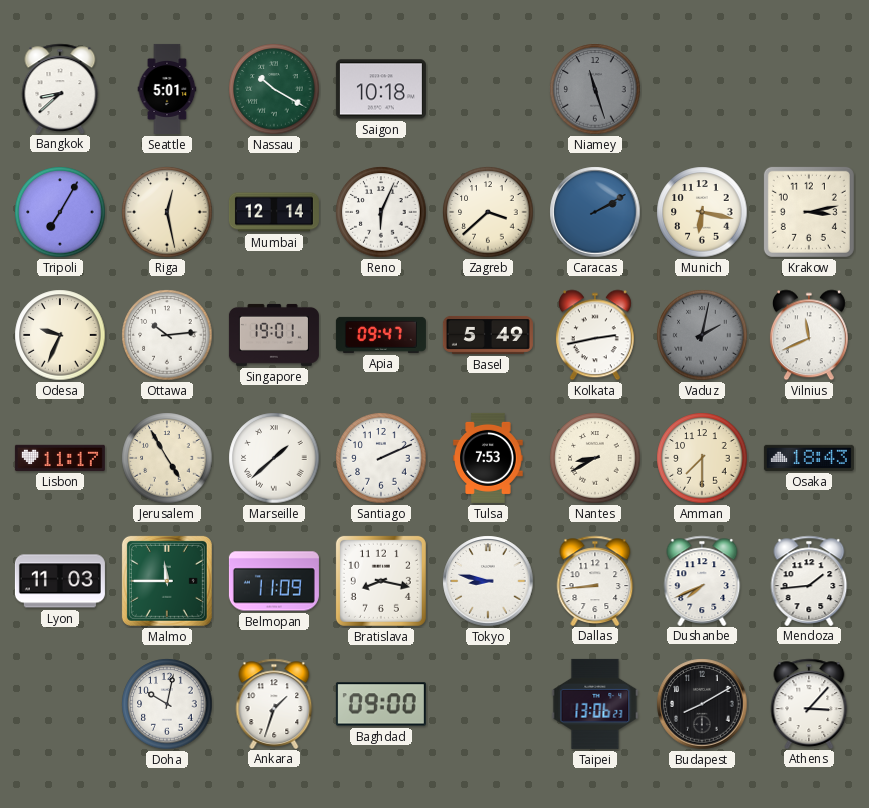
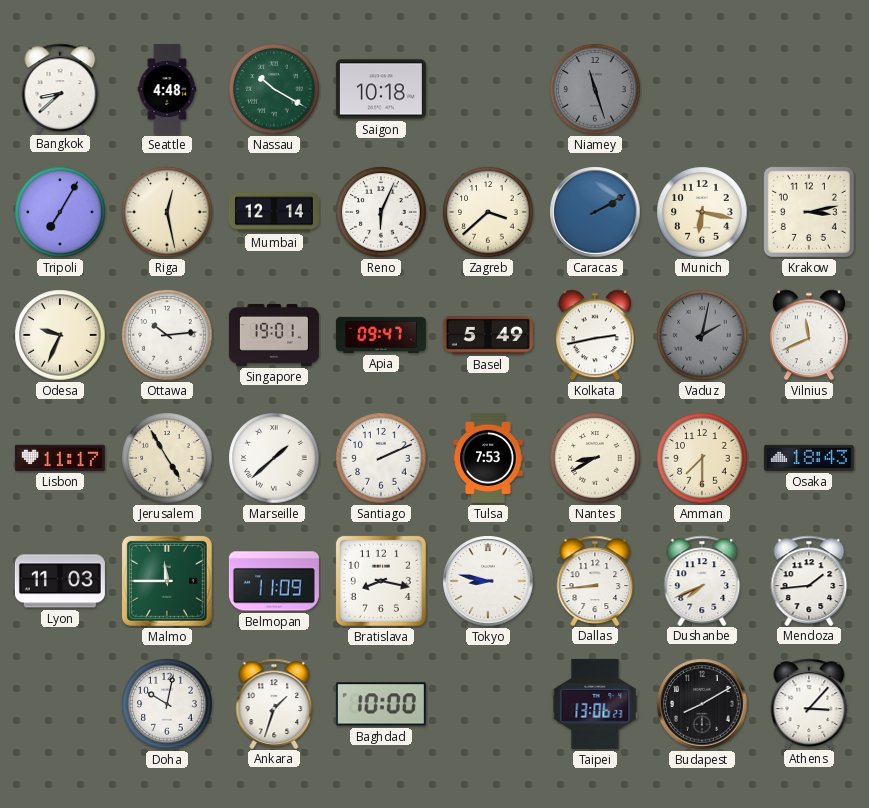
Seattle: 5:01 -> 4:48 (167, 89)
Baghdad: 09:00 -> 10:00 (381, 704)
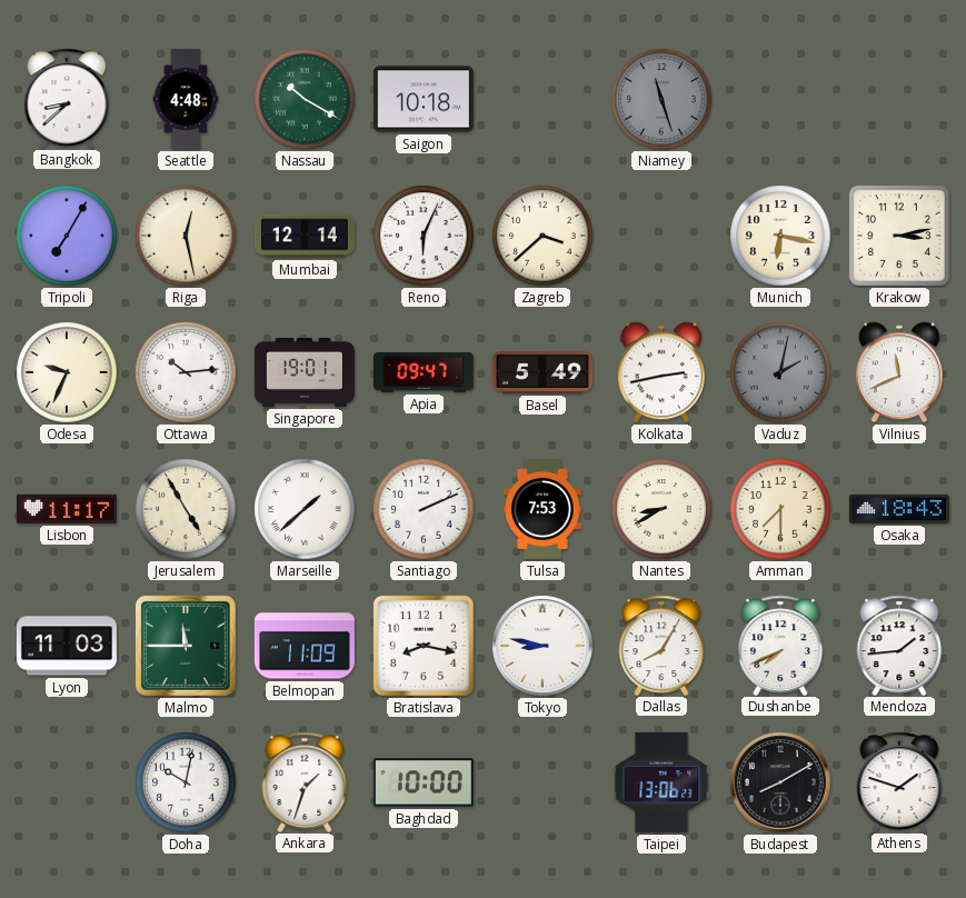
Caracas: 2:10 -> none (595, 212)
Dallas: 8:44 -> 8:05 (661, 645)
Athens: 3:07 -> 1:48 (899, 781)
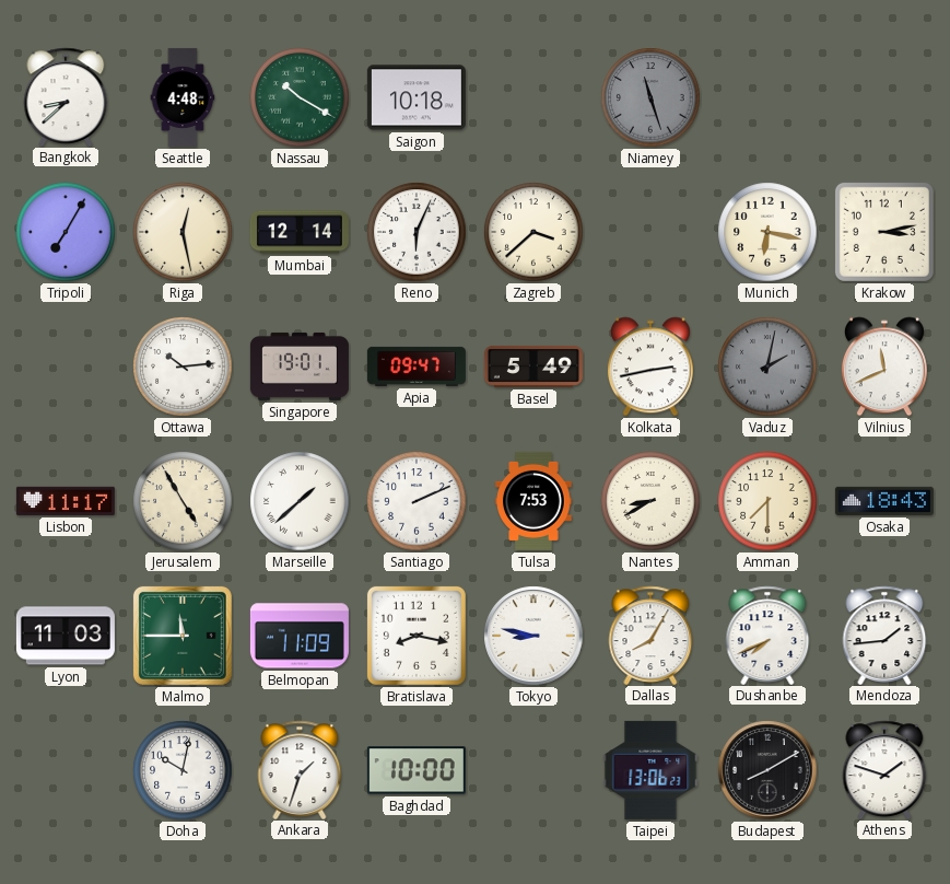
Odesa: 9:34 -> none (67, 372)
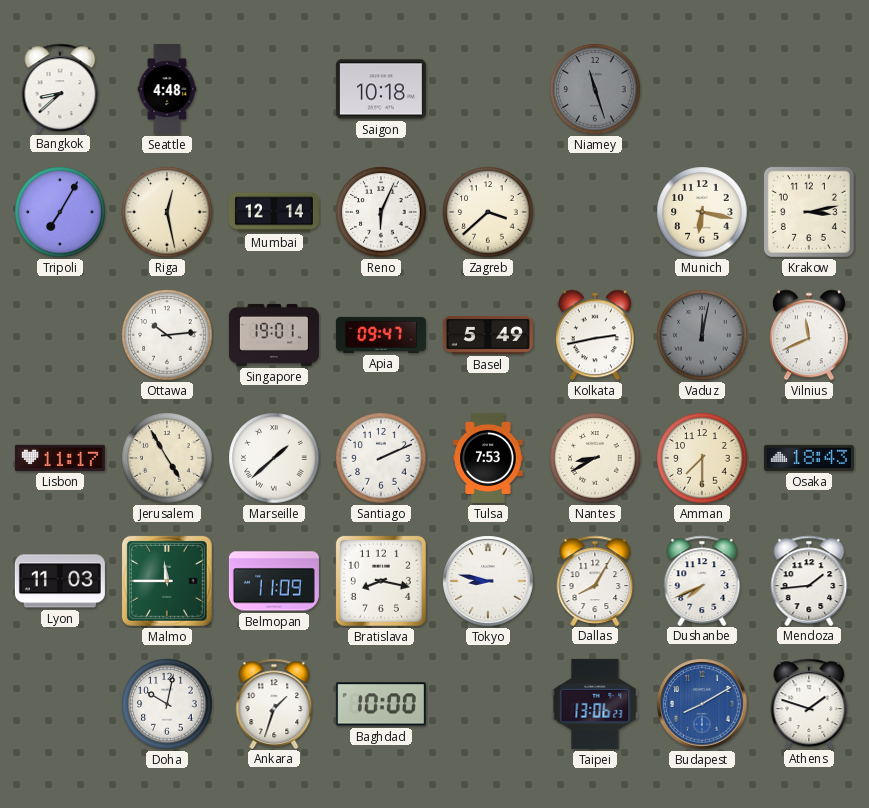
Nassau: 10:20 -> none (300, 97)
Vaduz: 2:02 -> 12:02 (702, 335)
Budapest dial: black -> blue (702, 704)
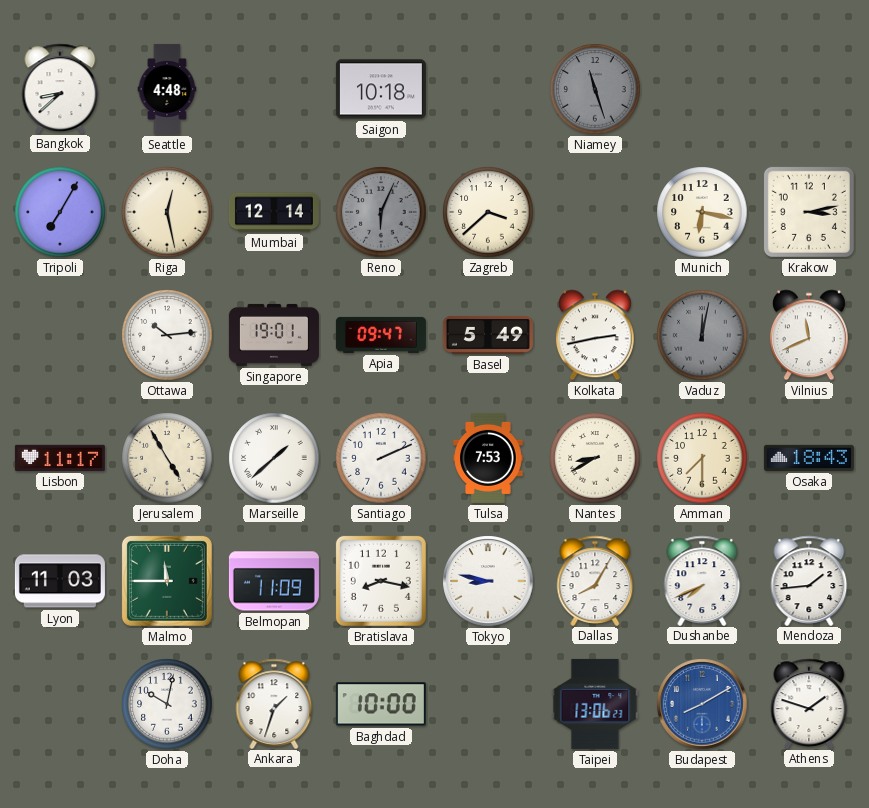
Reno dial: white -> grey (381, 212)
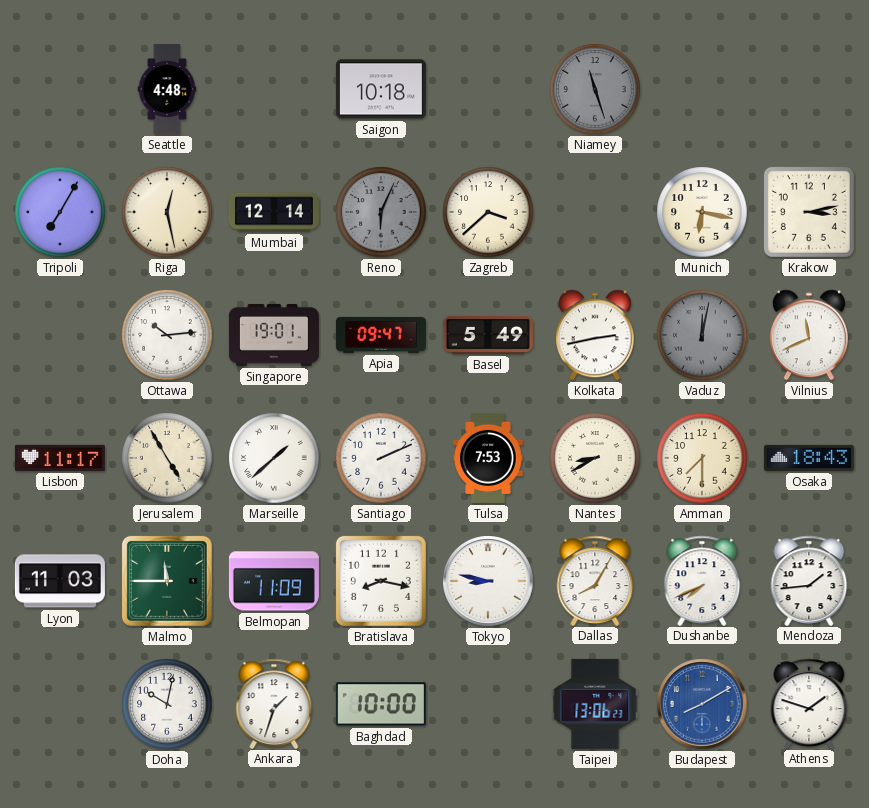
Bangkok: 8:38 -> none (60, 88)
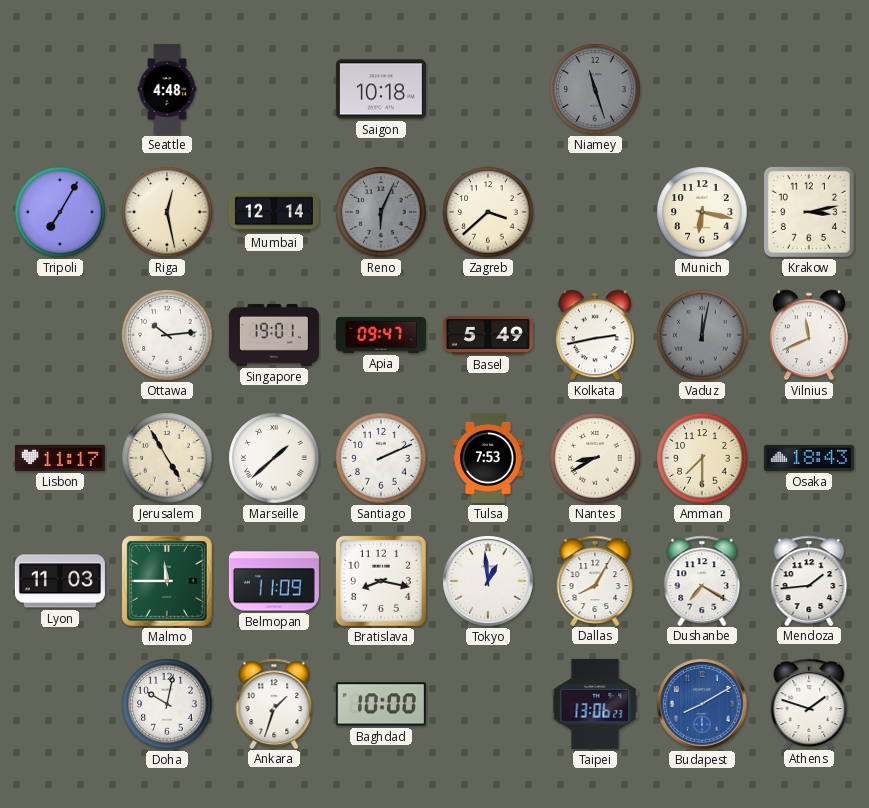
Tokyo: 8:47 -> 12:59 (488, 581)
Dushanbe: 7:41 -> 7:20 (702, 580)
